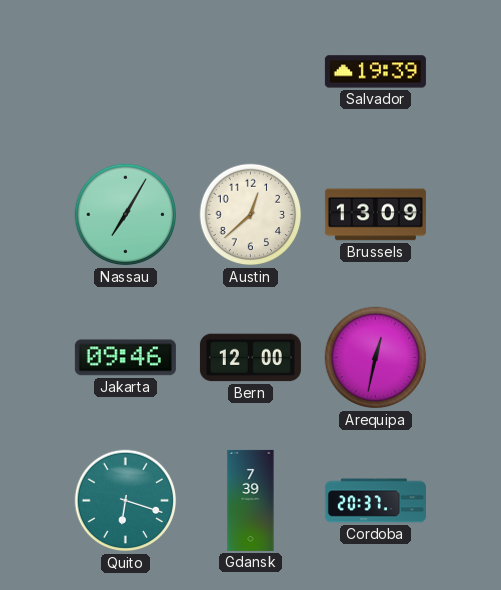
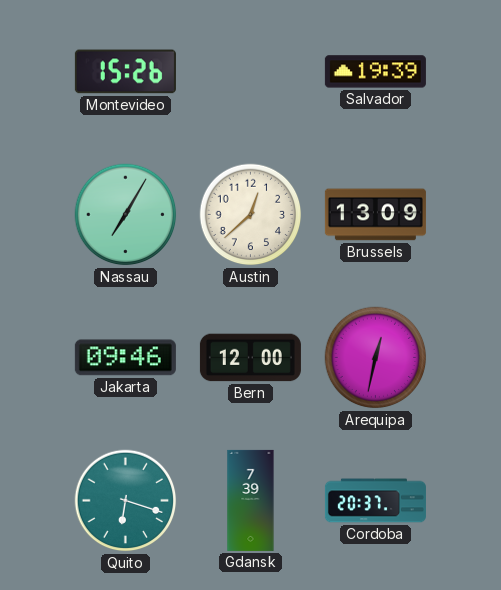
Montevideo: none -> 15:26 (125, 72)
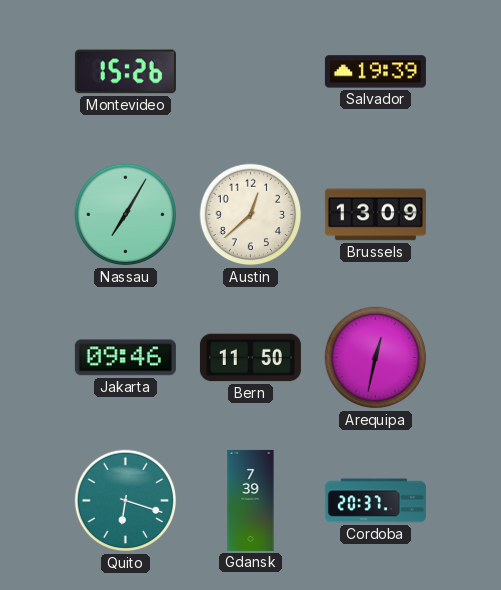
Bern: 12:00 -> 11:50 (250, 358)
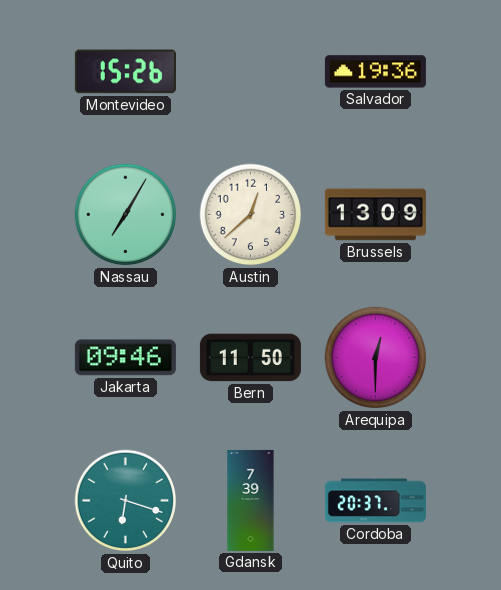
Salvador: 19:39 -> 19:36 (375, 72)
Arequipa: 12:32 -> 12:30 (376, 358)
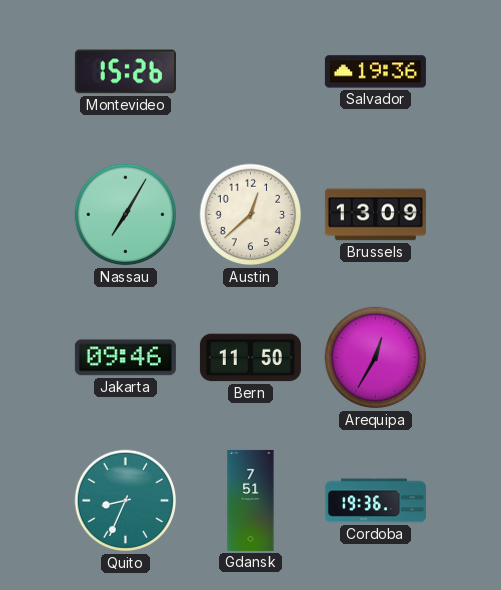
Arequipa: 12:30 -> 12:35 (376, 358)
Quito: 6:18 -> 8:34 (126, 501)
Gdansk: 7:39 -> 7:51 (251, 500)
Cordoba: 20:37 -> 19:36 (375, 501)
